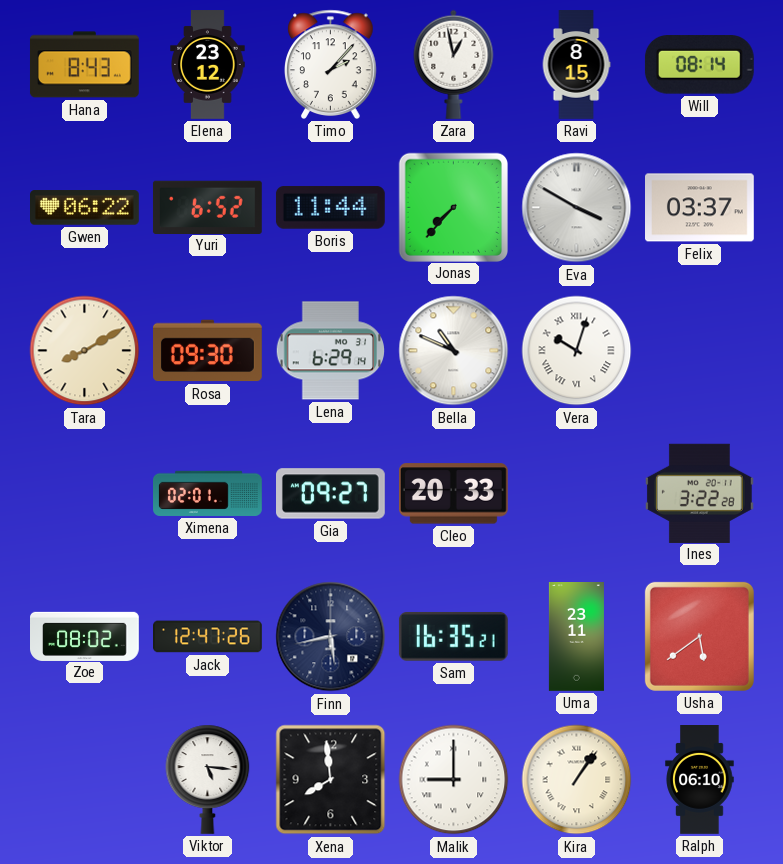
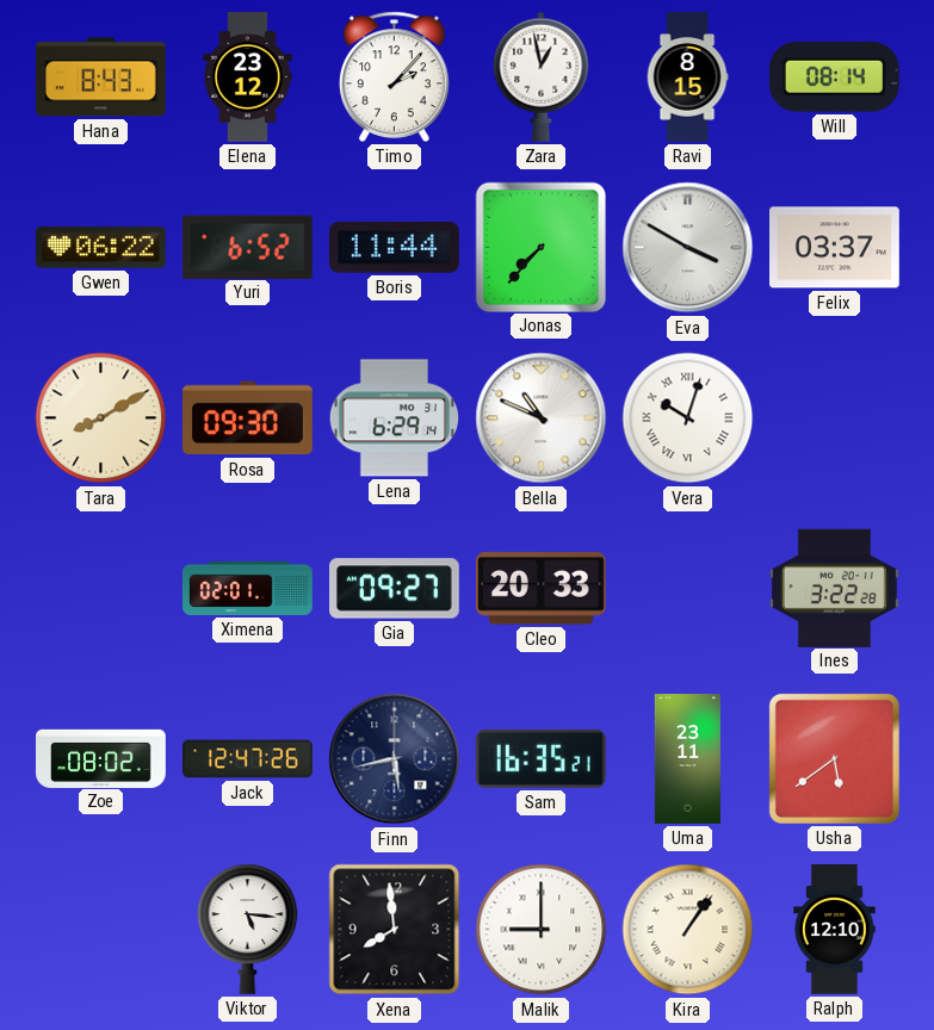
Ralph: 06:10 -> 12:10 (835, 930)
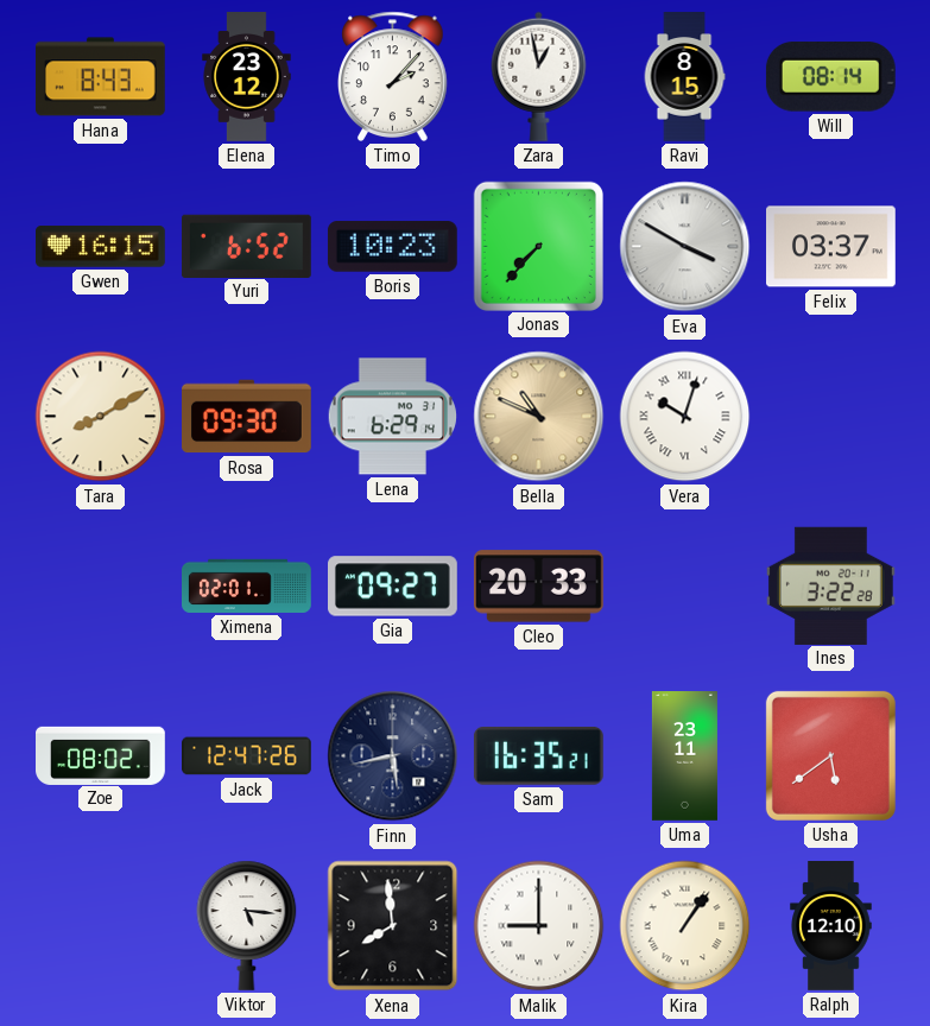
Gwen: 06:22 -> 16:15 (101, 247)
Boris: 11:44 -> 10:23 (392, 247)
Bella dial: white -> champagne (539, 417)
